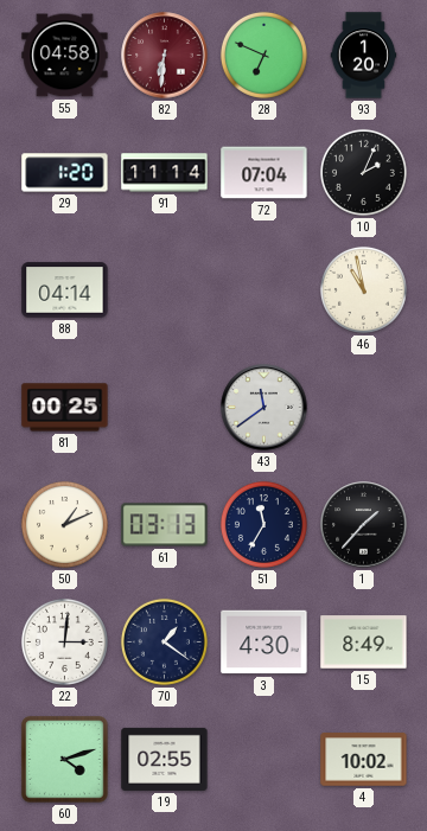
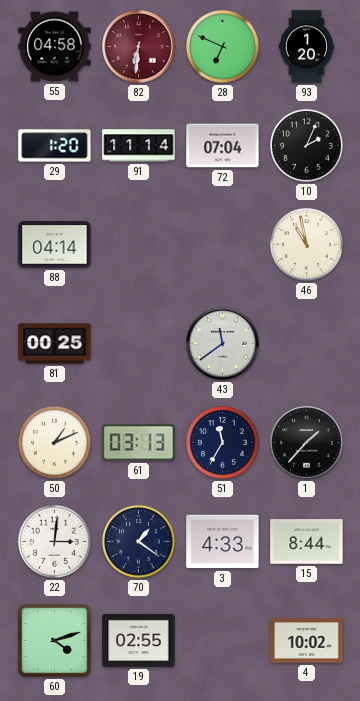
3: 4:30 -> 4:33 (223, 542)
15: 8:49 -> 8:44 (307, 542)
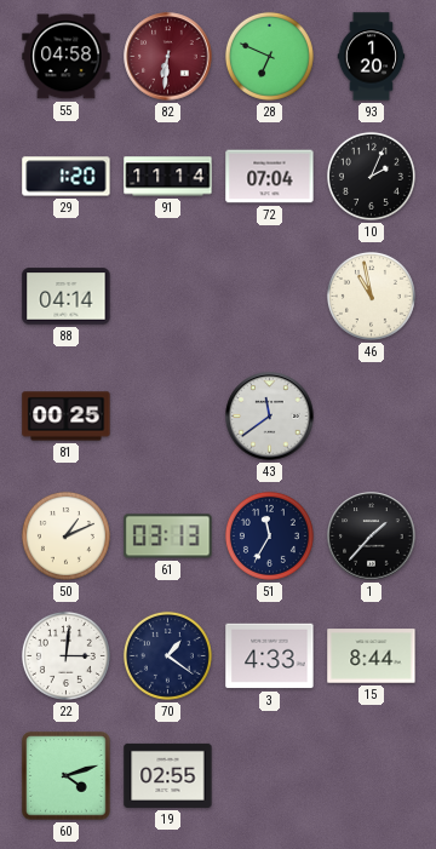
4: 10:02 -> none (307, 641)
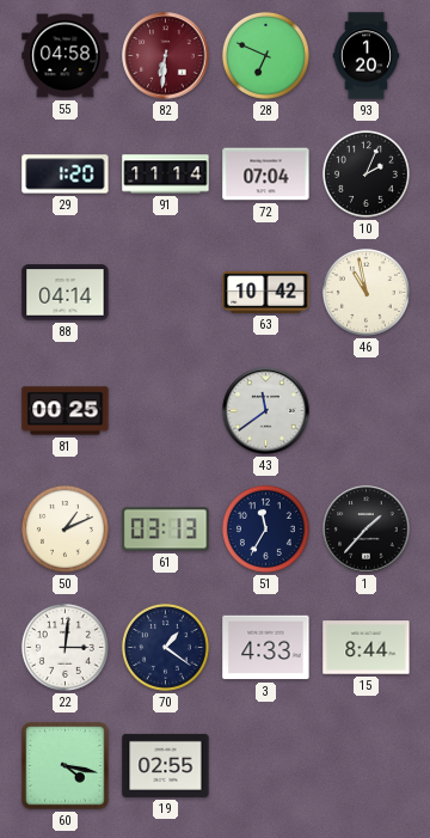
63: none -> 10:42 (266, 292)
60: 4:12 -> 4:17 (66, 766)
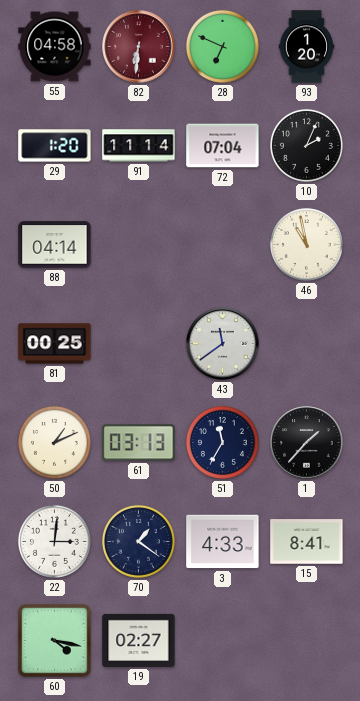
63: 10:42 -> none (266, 292)
15: 8:44 -> 8:41 (307, 542)
19: 02:55 -> 02:27 (139, 640)
